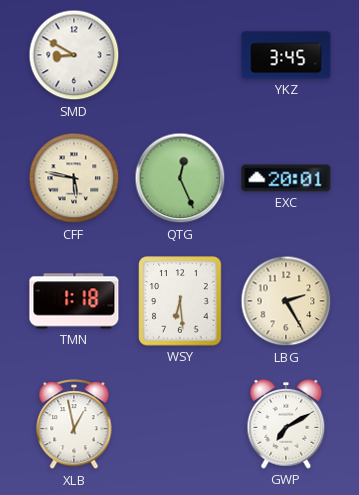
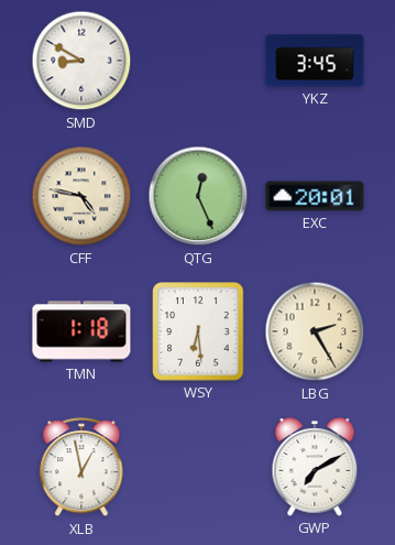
CFF: 5:47 -> 4:47 (81, 196)
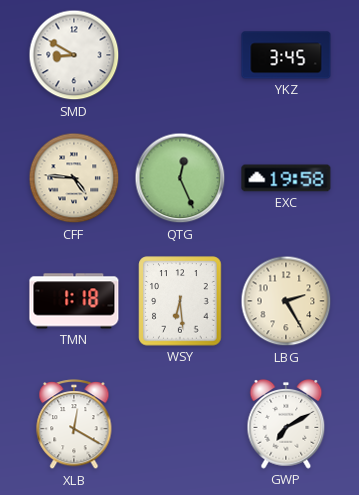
CFF: 4:47 -> 4:46 (74, 178)
EXC: 20:01 -> 19:58 (286, 178)
XLB: 12:58 -> 12:20 (74, 425)
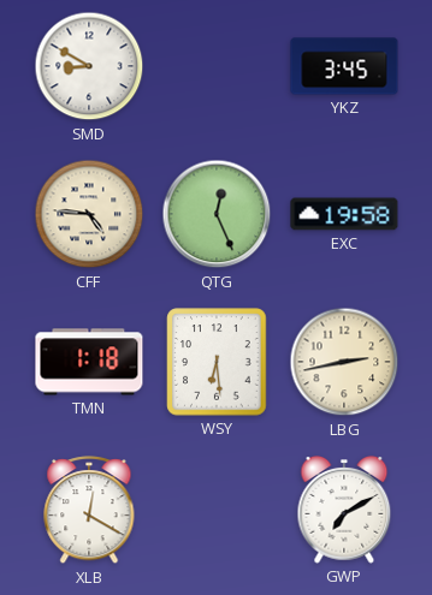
LBG: 2:25 -> 2:43 (344, 362)
